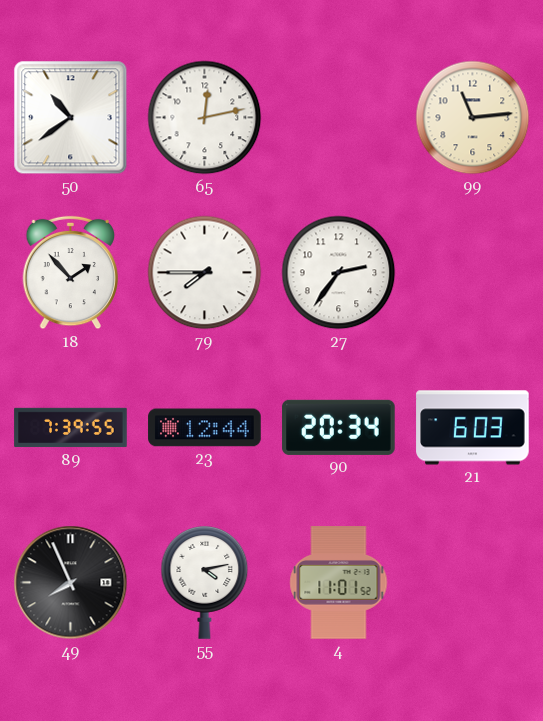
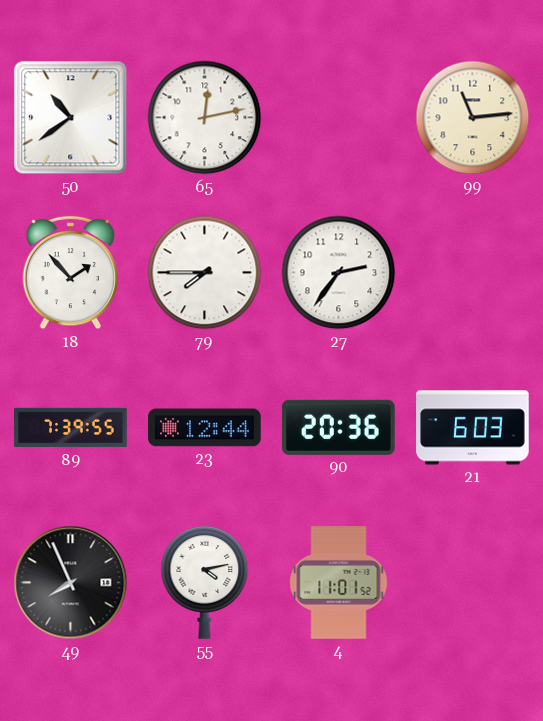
90: 20:34 -> 20:36 (339, 427)
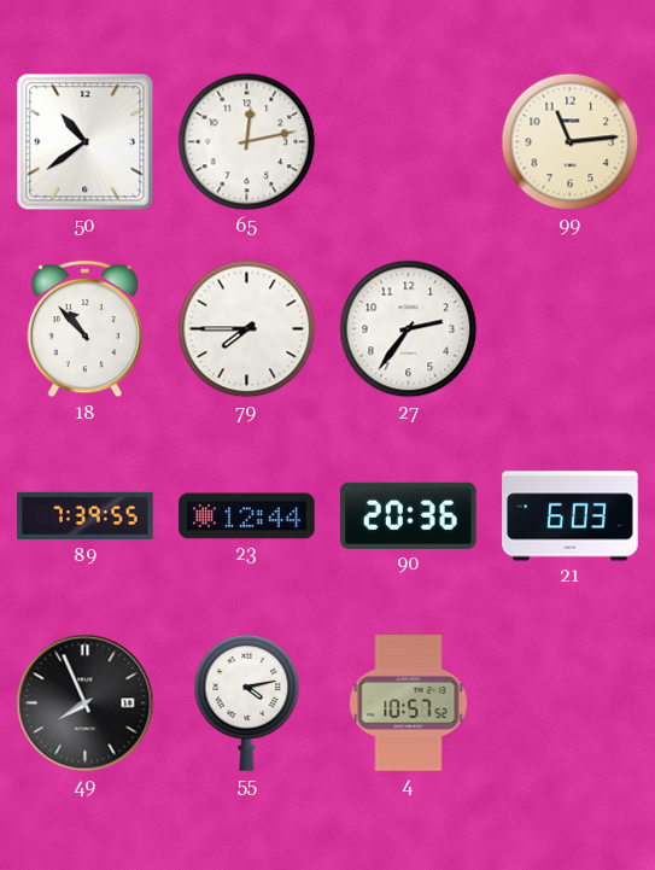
18: 1:53 -> 10:53 (86, 329)
4: 11:01 -> 10:57 (409, 703)
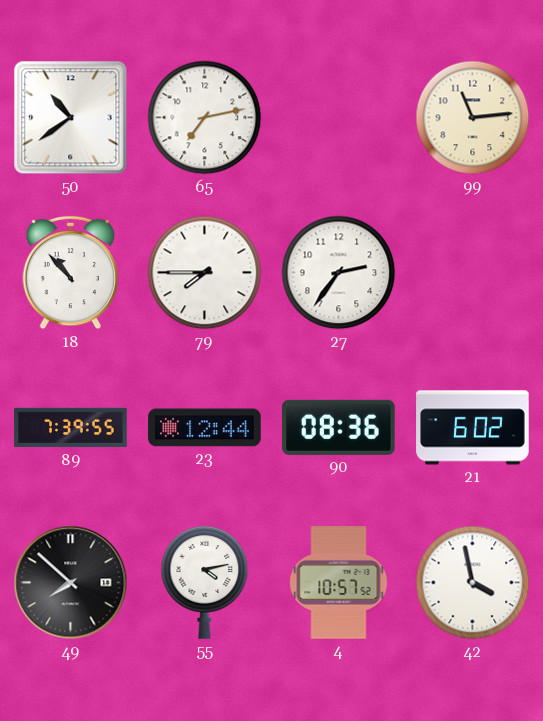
65: 12:13 -> 7:13 (205, 118)
90: 20:36 -> 08:36 (339, 427)
21: 6:03 -> 6:02 (473, 428)
49: 7:56 -> 7:52 (71, 583)
42: none -> 3:58 (473, 583)
